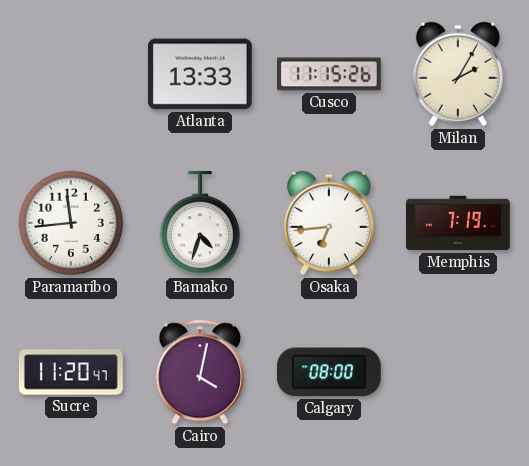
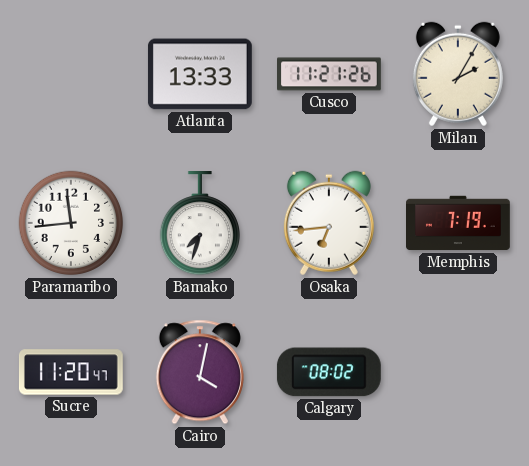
Cusco: 11:15 -> 11:21 (330, 74)
Bamako: 4:33 -> 7:33 (199, 223)
Calgary: 08:00 -> 08:02 (329, 372)
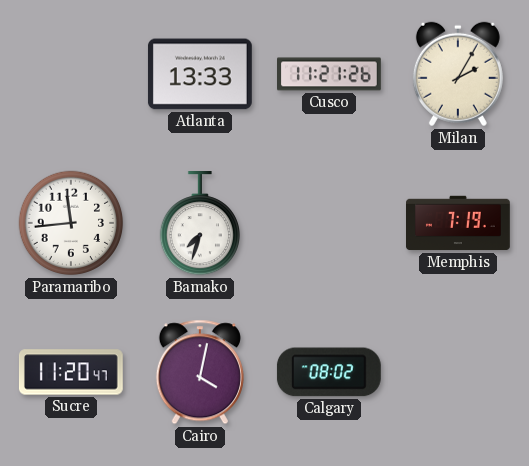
Osaka: 6:44 -> none (329, 223)
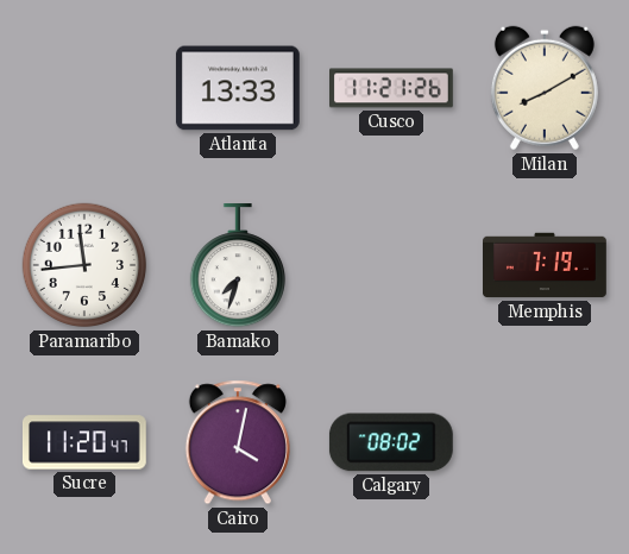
Milan: 2:05 -> 8:10 (545, 88)
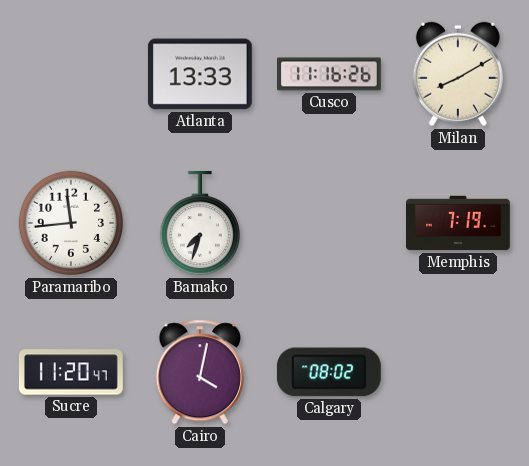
Cusco: 11:21 -> 11:16 (330, 74)
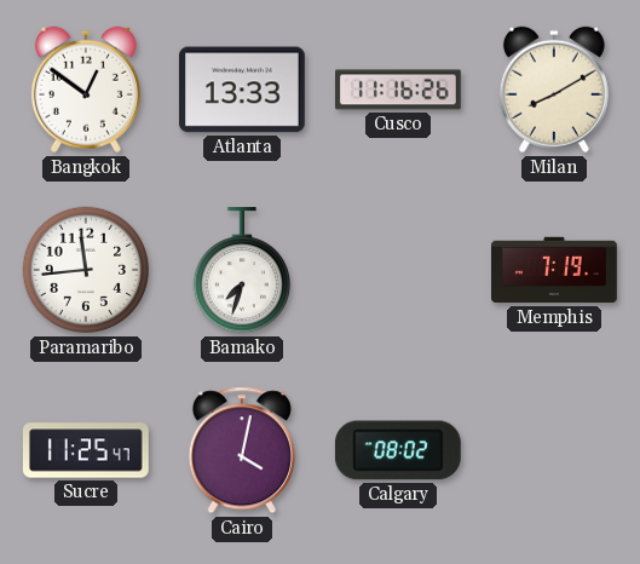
Bangkok: none -> 12:51 (86, 90)
Sucre: 11:20 -> 11:25 (86, 450)
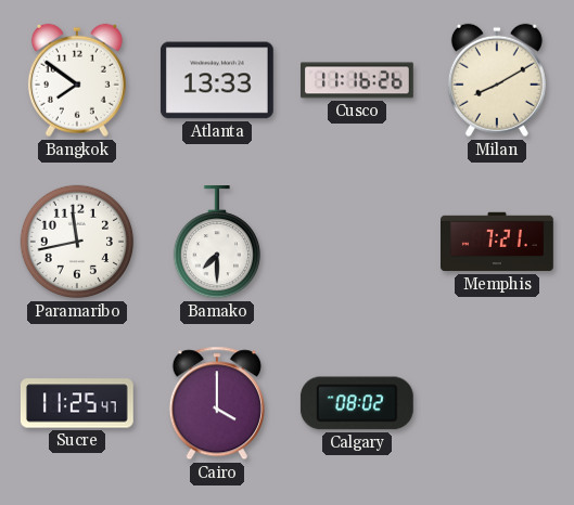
Bangkok: 12:51 -> 7:51 (77, 80)
Paramaribo: 11:44 -> 11:43 (77, 242)
Bamako: 7:33 -> 7:30 (216, 242)
Memphis: 7:19 -> 7:21 (498, 242)
Cairo: 4:02 -> 4:00 (217, 403)
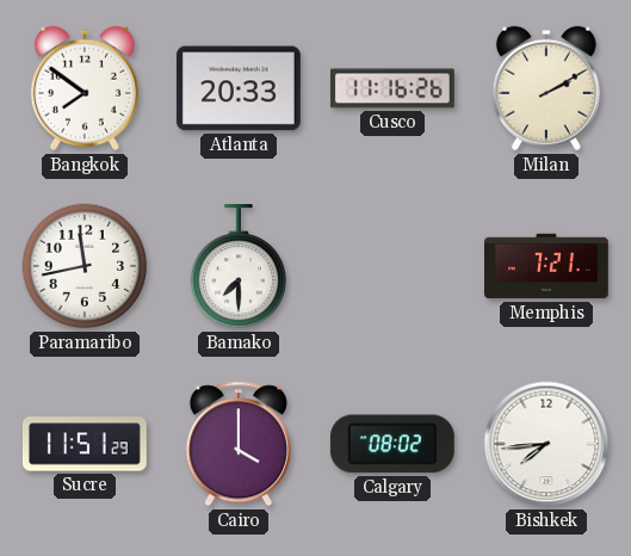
Atlanta: 13:33 -> 20:33 (239, 88)
Milan: 8:10 -> 2:10 (546, 88)
Sucre: 11:25 -> 11:51 (85, 444)
Bishkek: none -> 7:44 (546, 444)
